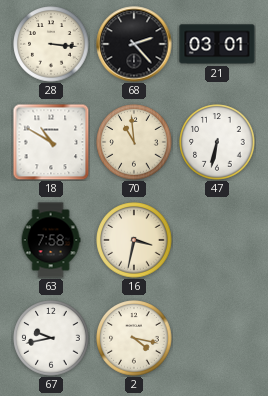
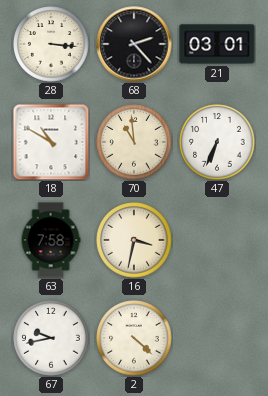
47: 6:32 -> 6:34 (217, 142)
2: 4:17 -> 4:22 (134, 338)
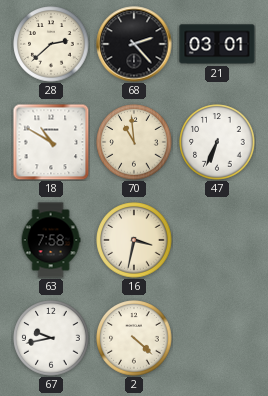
28: 3:16 -> 2:38 (51, 44)
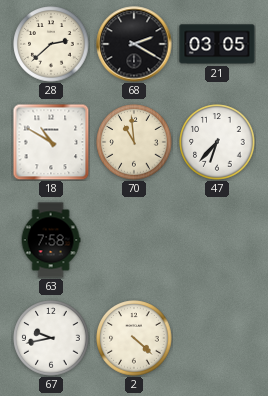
68: 2:23 -> 2:20 (134, 44)
21: 03:01 -> 03:05 (217, 44)
47: 6:34 -> 6:37 (217, 142)
16: 3:32 -> none (134, 240)
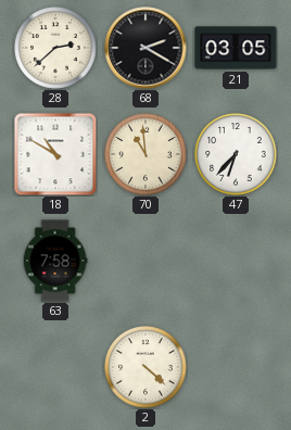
67: 9:43 -> none (51, 338)
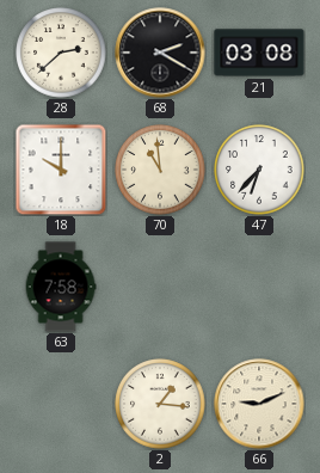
21: 03:05 -> 03:08 (259, 53)
18: 10:50 -> 10:00 (61, 170)
2: 4:22 -> 1:16 (160, 404)
66: none -> 9:11 (259, 404)
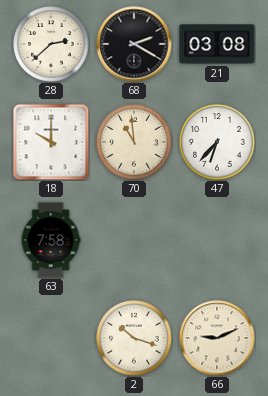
2: 1:16 -> 10:18 (134, 338)
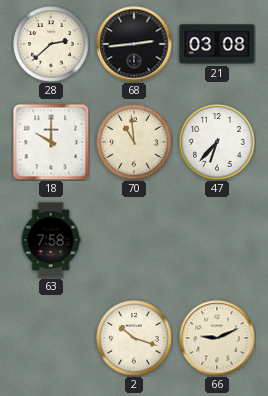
68: 2:20 -> 2:44 (134, 44)
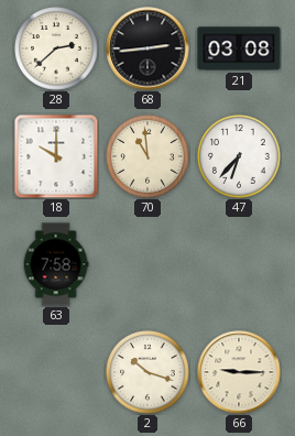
66: 9:11 -> 9:15 (239, 372)
